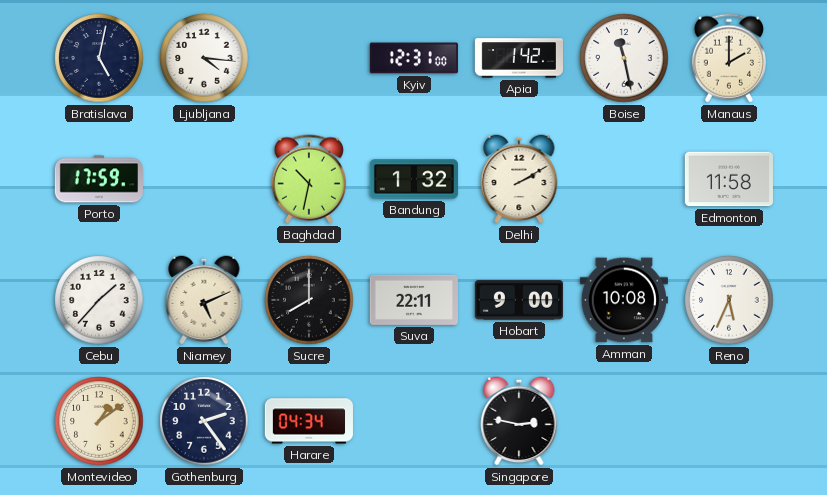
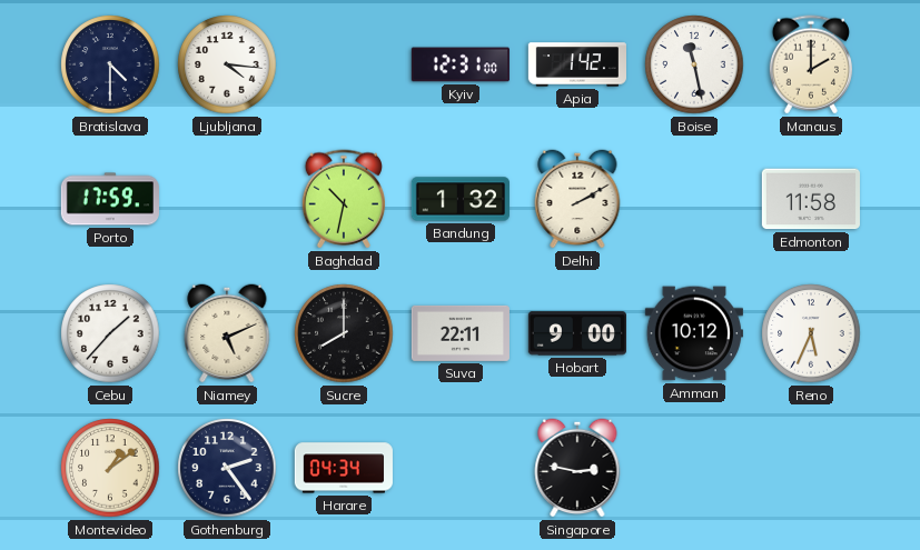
Bratislava: 5:02 -> 4:30 (110, 64)
Amman: 10:08 -> 10:12 (694, 333)
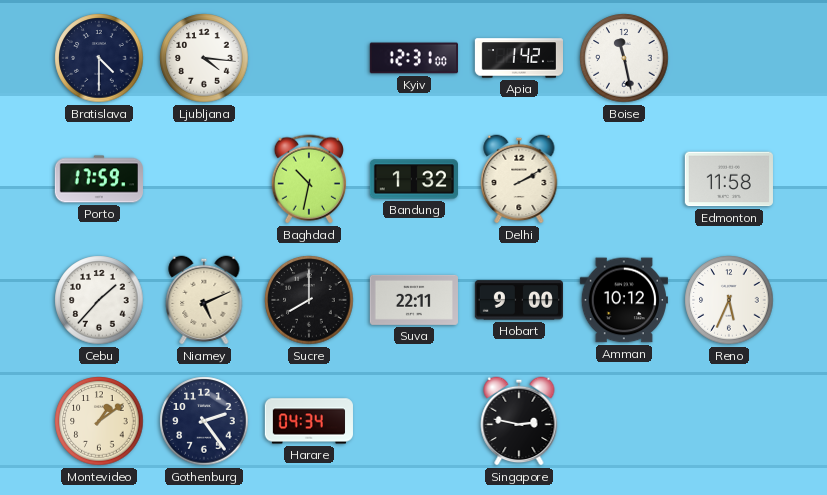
Manaus: 2:00 -> none (811, 64)
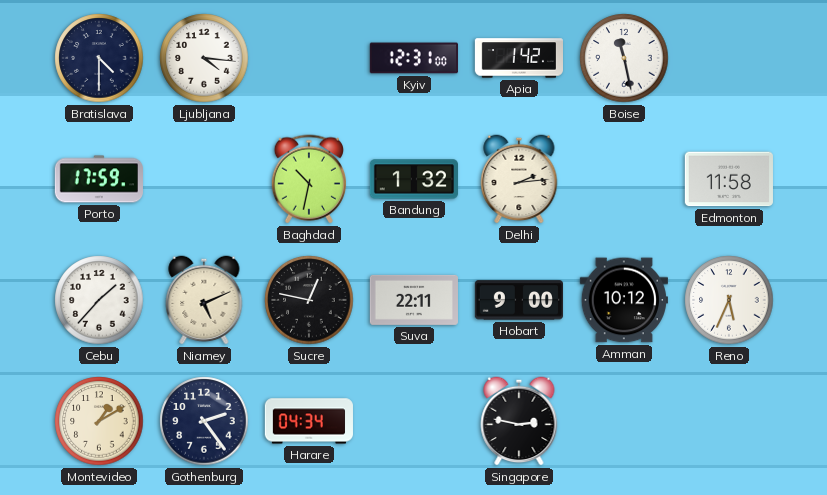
Delhi: 2:10 -> 2:14 (519, 179)
Sucre: 8:00 -> 12:47 (309, 300)
Montevideo: 1:09 -> 1:10 (99, 421)
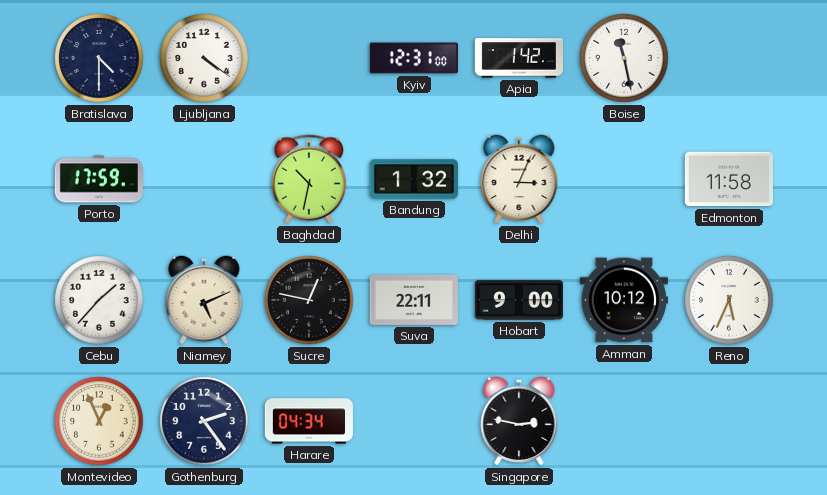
Ljubljana: 4:16 -> 4:21 (204, 58)
Delhi: 2:14 -> 3:04 (519, 179)
Montevideo: 1:10 -> 12:56 (99, 421)
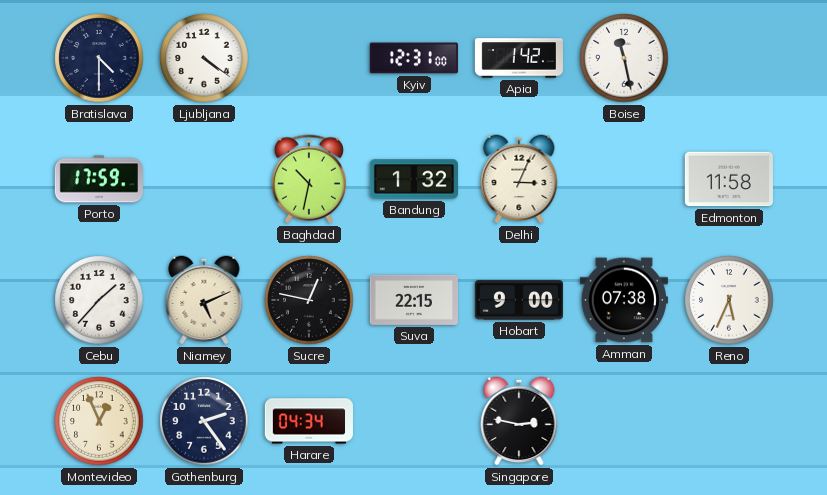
Suva: 22:11 -> 22:15 (414, 300)
Amman: 10:12 -> 07:38 (624, 300)
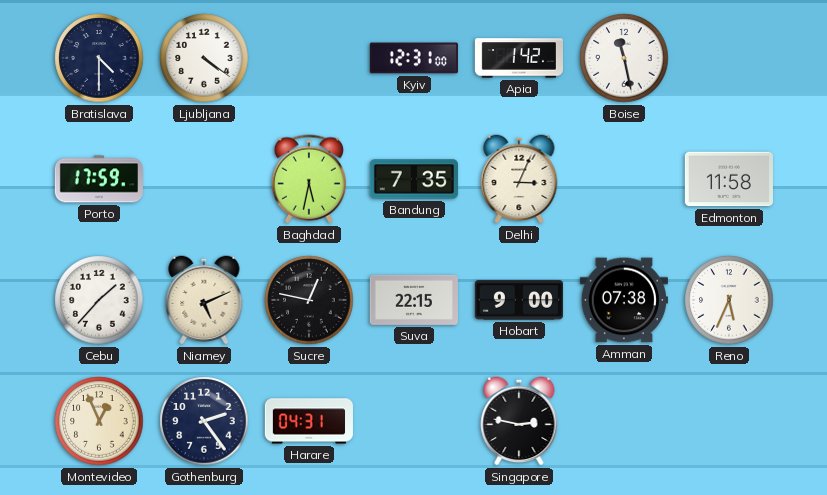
Baghdad: 10:32 -> 5:32 (309, 179)
Bandung: 1:32 -> 7:35 (413, 179)
Harare: 04:34 -> 04:31 (309, 421)
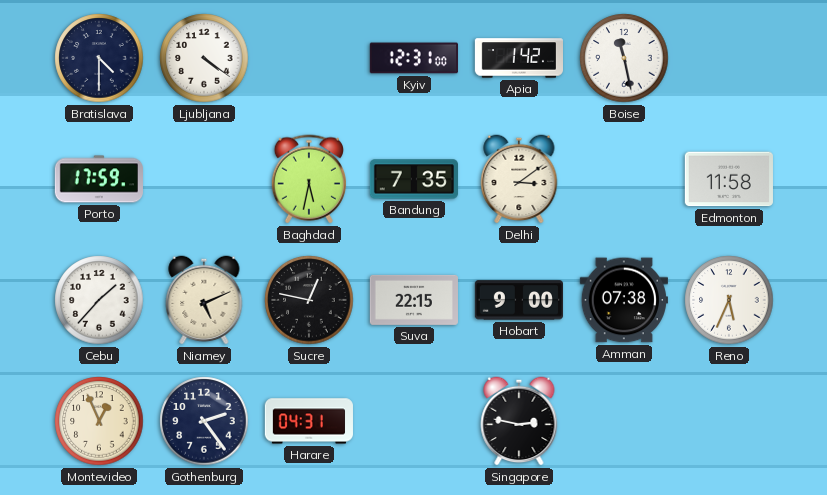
Delhi: 3:04 -> 3:09 (519, 179)
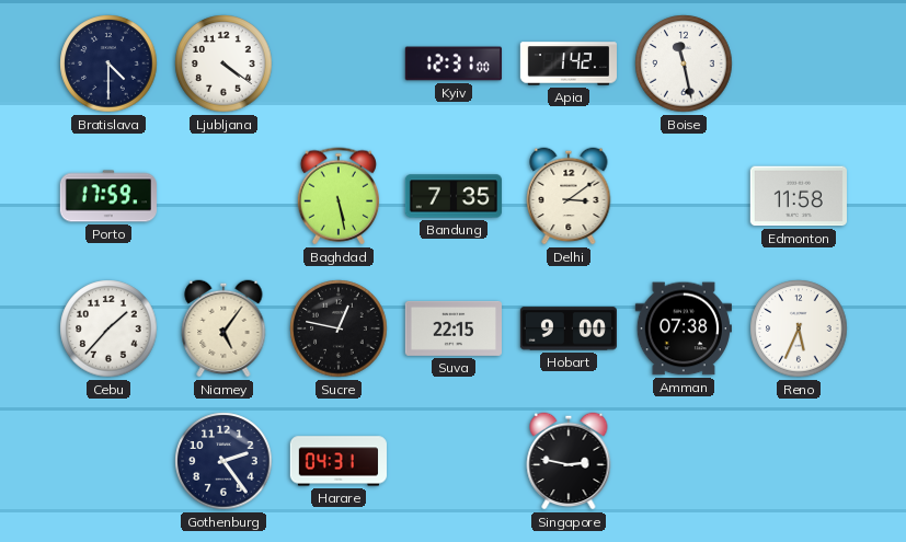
Baghdad: 5:32 -> 5:28 (339, 196)
Niamey: 5:11 -> 5:06 (223, 328)
Montevideo: 12:56 -> none (99, 421)
